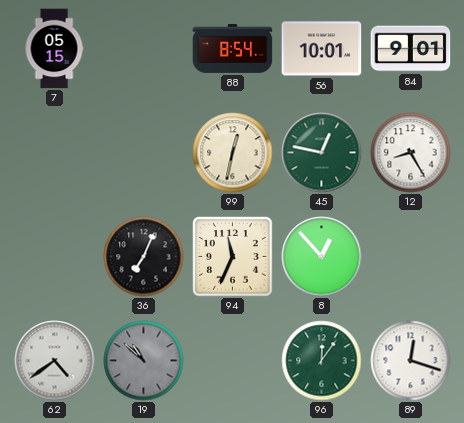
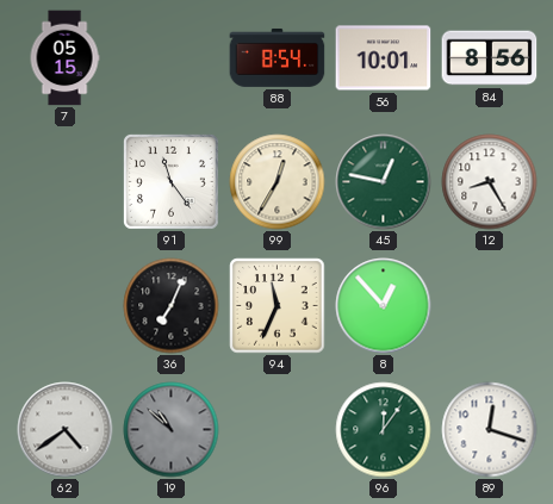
84: 9:01 -> 8:56 (490, 58)
91: none -> 11:24 (170, 181)
99: 12:32 -> 12:35 (278, 182)
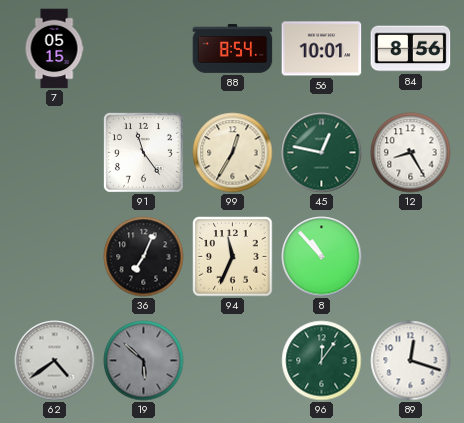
8: 12:53 -> 10:53 (322, 257)
19: 10:52 -> 5:52 (144, 361)
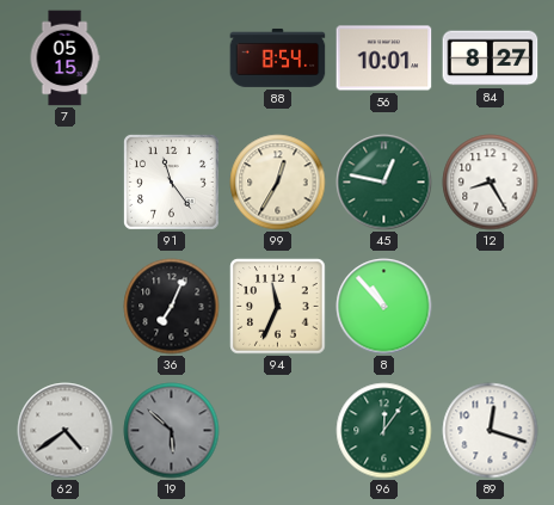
84: 8:56 -> 8:27 (491, 58)
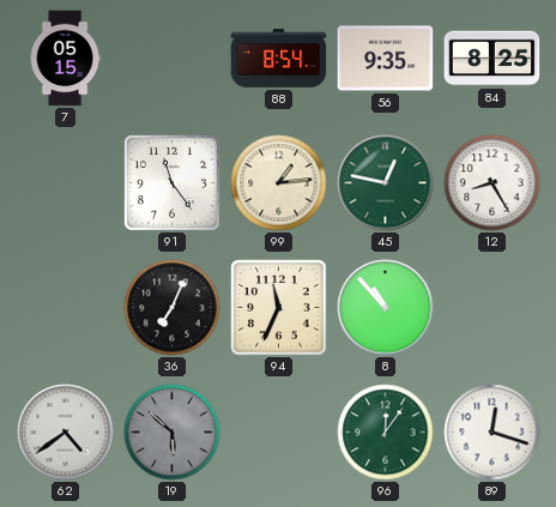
56: 10:01 -> 9:35 (386, 59)
84: 8:27 -> 8:25 (492, 59)
99: 12:35 -> 1:14 (279, 183)
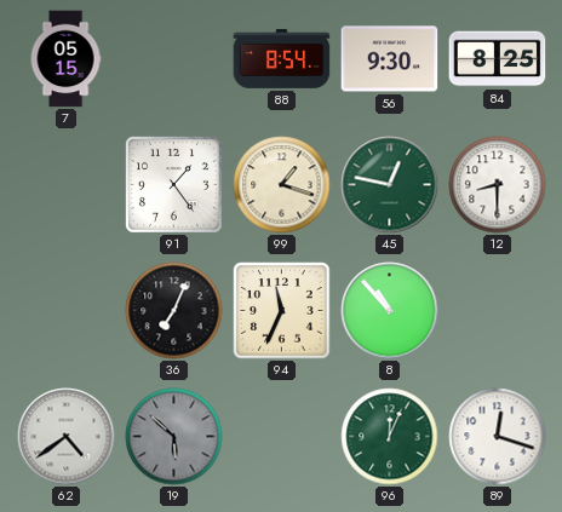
56: 9:35 -> 9:30 (390, 59)
91: 11:24 -> 1:24 (173, 184)
99: 1:14 -> 1:18 (282, 185)
12: 8:25 -> 8:30 (498, 185)
96: 12:06 -> 12:04 (390, 437)
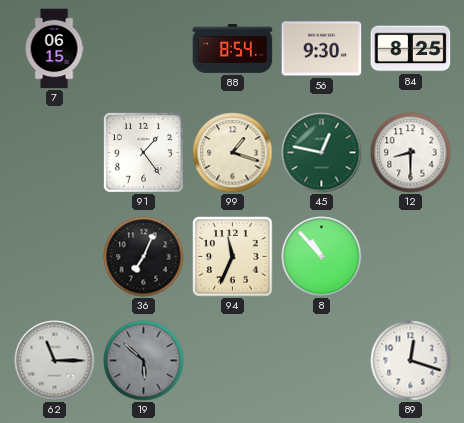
7: 05:15 -> 06:15 (54, 49)
62: 4:39 -> 11:15 (55, 361)
96: 12:04 -> none (390, 437)
